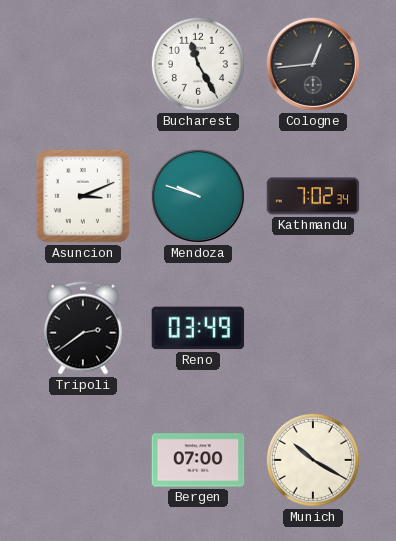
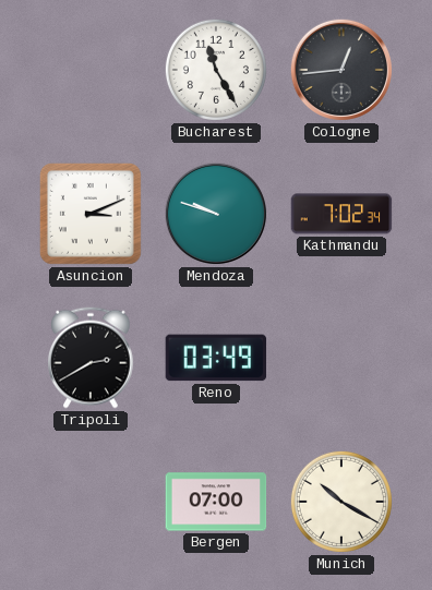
Tripoli: 2:39 -> 2:40 (91, 358)
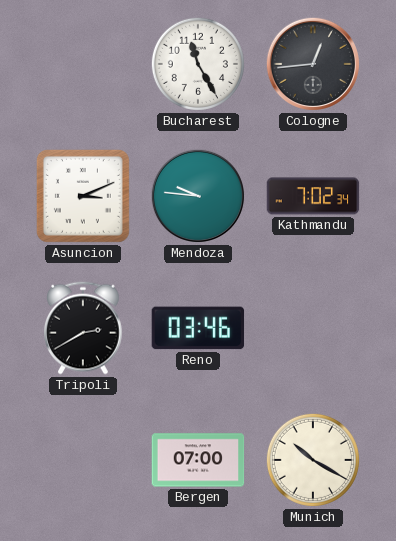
Mendoza: 9:48 -> 9:46 (198, 196)
Reno: 03:49 -> 03:46 (198, 328)
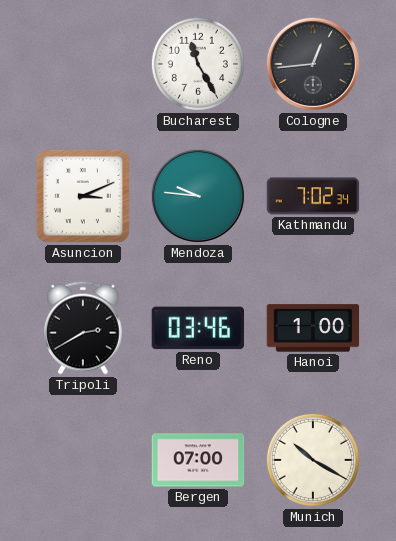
Hanoi: none -> 1:00 (313, 328)
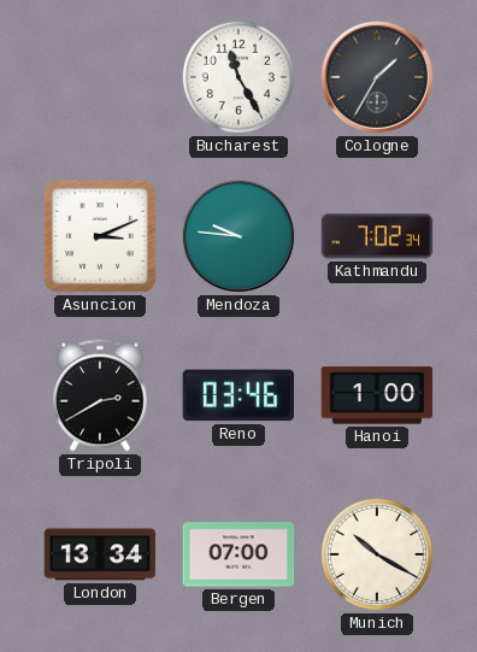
Cologne: 12:44 -> 1:35 (377, 77)
London: none -> 13:34 (100, 554)
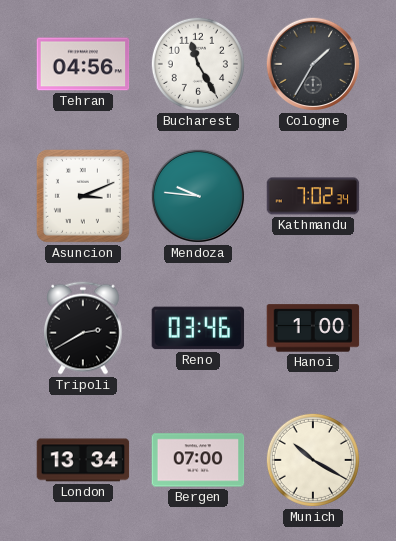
Tehran: none -> 04:56 (83, 64)
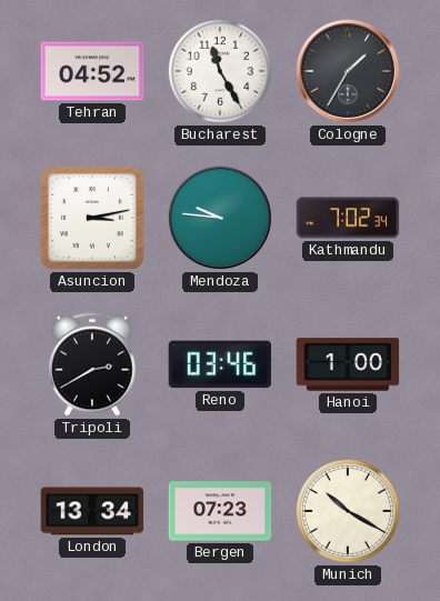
Tehran: 04:56 -> 04:52 (92, 71)
Asuncion: 3:11 -> 3:13 (92, 218)
Bergen: 07:00 -> 07:23 (220, 511)
